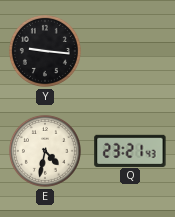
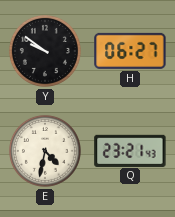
Y: 9:16 -> 9:51 (45, 51)
H: none -> 06:27 (130, 51)
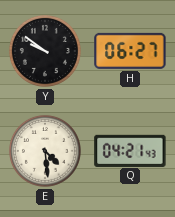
E: 4:32 -> 4:29 (45, 151)
Q: 23:21 -> 04:21 (130, 150)
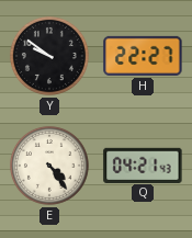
H: 06:27 -> 22:27 (143, 56)
E: 4:29 -> 4:24 (49, 166)
